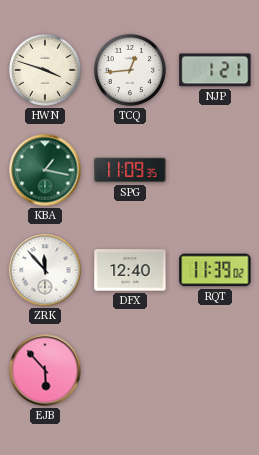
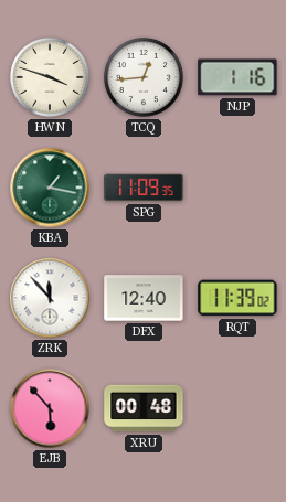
NJP: 1:21 -> 1:16 (237, 77)
XRU: none -> 00:48 (144, 408)
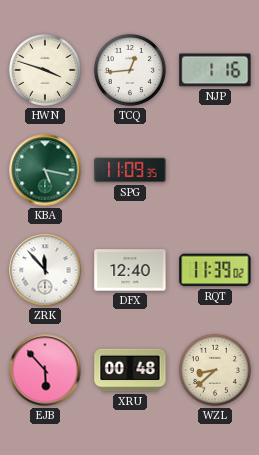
KBA: 1:17 -> 5:17 (45, 170)
WZL: none -> 8:38 (215, 370)
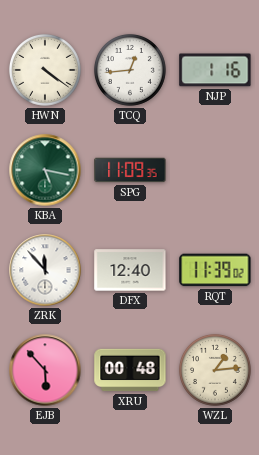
HWN: 3:48 -> 4:21 (45, 70)
WZL: 8:38 -> 1:14 (215, 370)
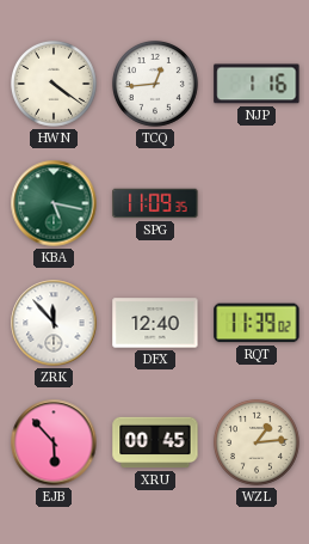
XRU: 00:48 -> 00:45 (155, 442)
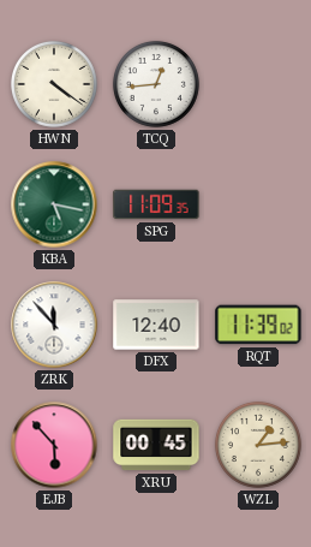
NJP: 1:16 -> none (257, 84)
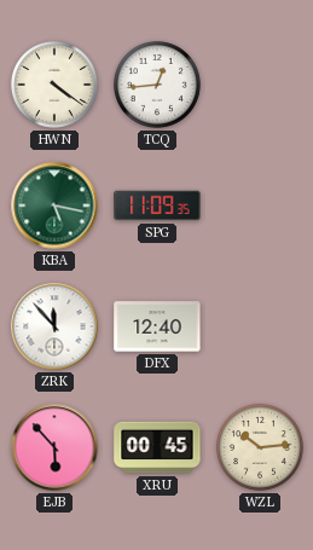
RQT: 11:39 -> none (258, 325)
WZL: 1:14 -> 10:14 (260, 447)
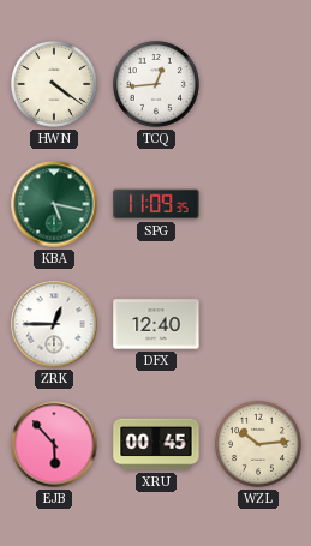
ZRK: 11:53 -> 12:45 (54, 324)
